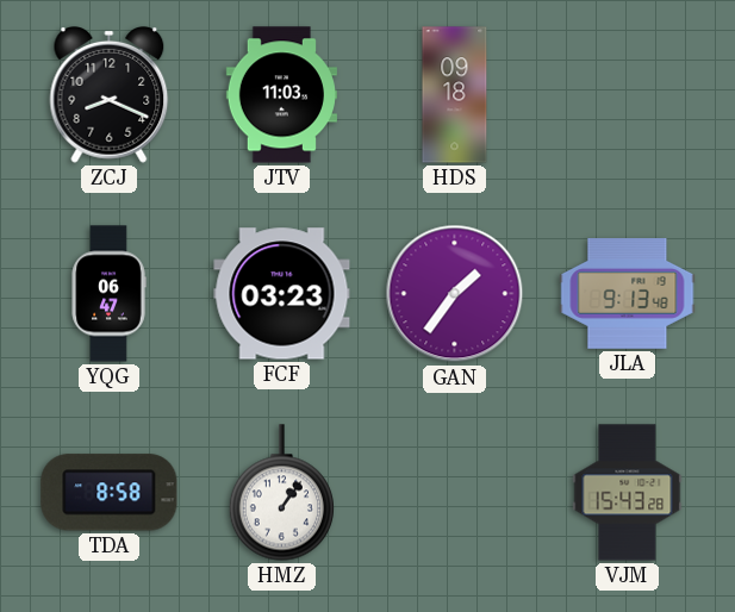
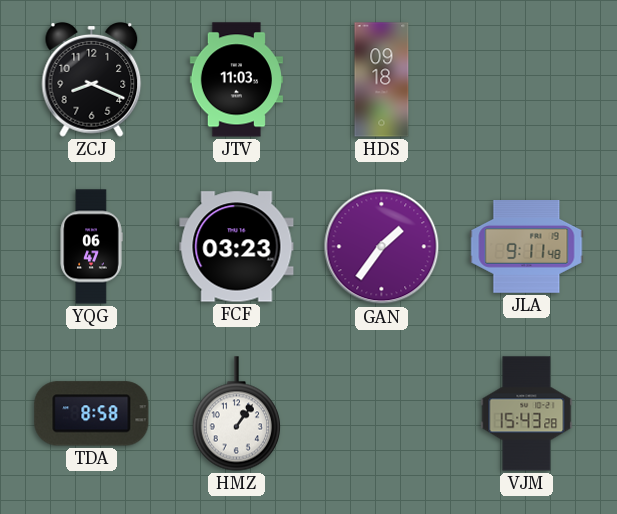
JLA: 9:13 -> 9:11 (527, 247)
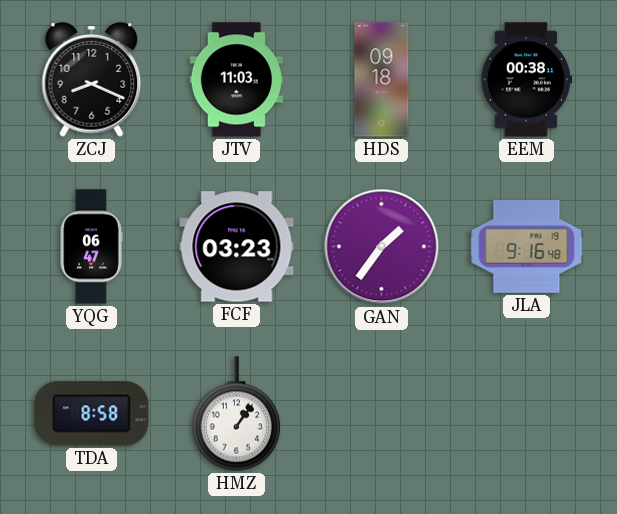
EEM: none -> 00:38 (526, 80)
JLA: 9:11 -> 9:16 (527, 247)
VJM: 15:43 -> none (527, 414)
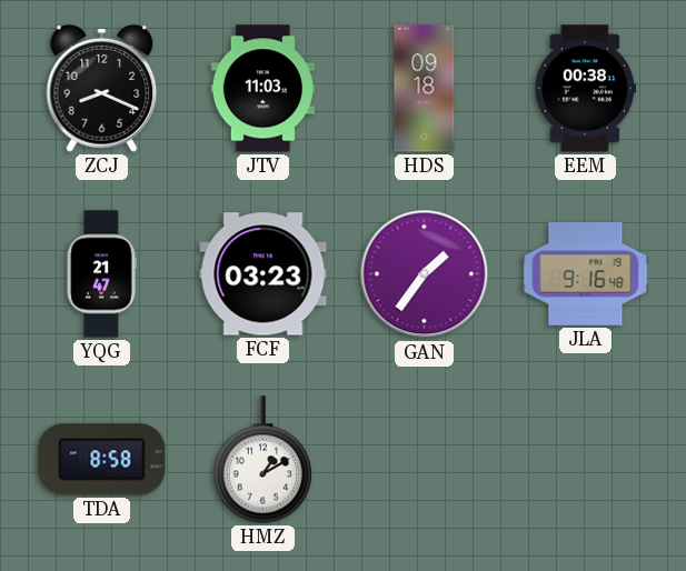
YQG: 06:47 -> 21:47 (101, 274)
HMZ: 1:06 -> 1:10 (262, 460)
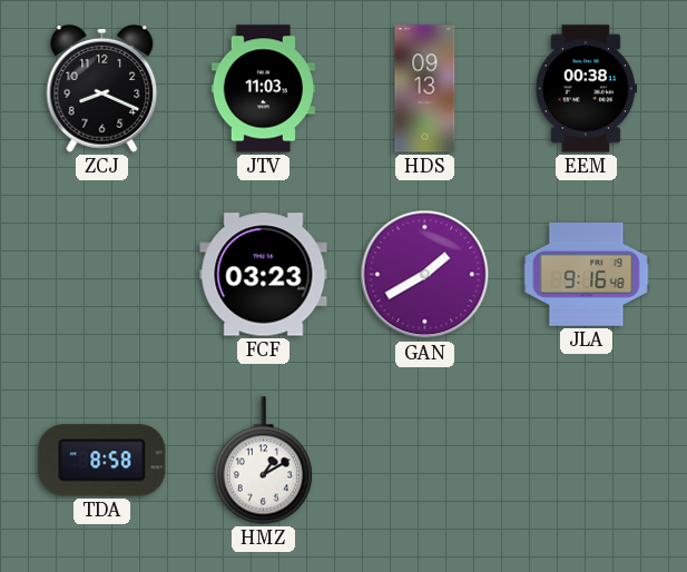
HDS: 09:18 -> 09:13 (425, 89)
YQG: 21:47 -> none (101, 274)
GAN: 1:36 -> 1:40 (425, 275)
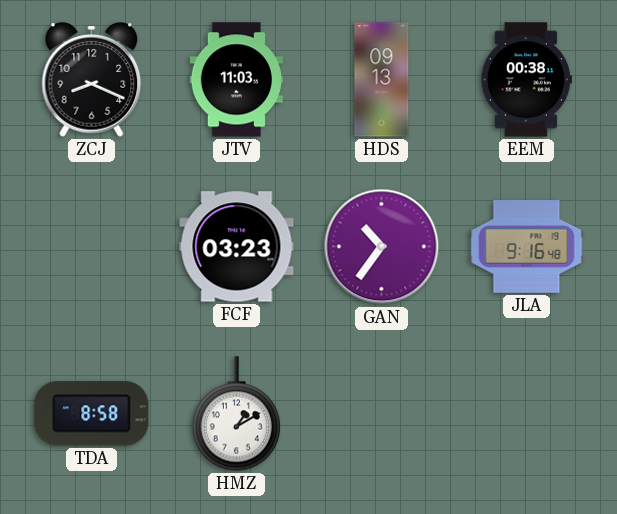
GAN: 1:40 -> 10:36 (382, 247)
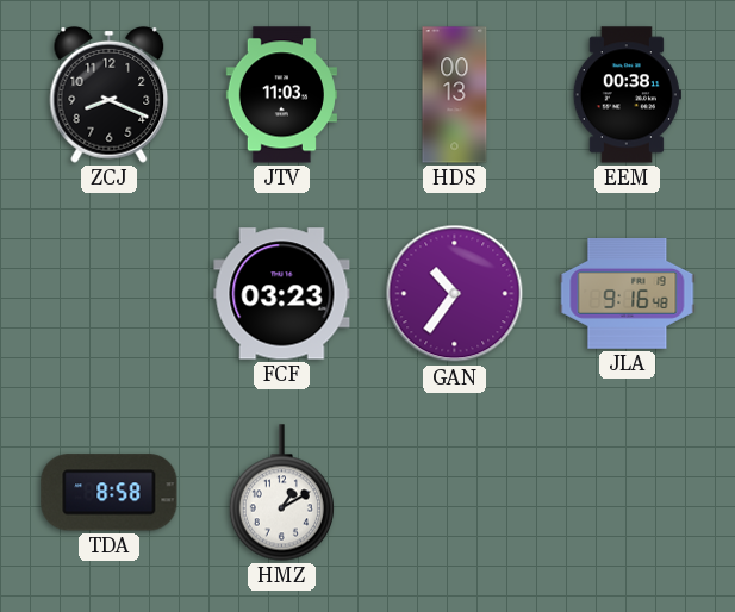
HDS: 09:13 -> 00:13 (455, 95)
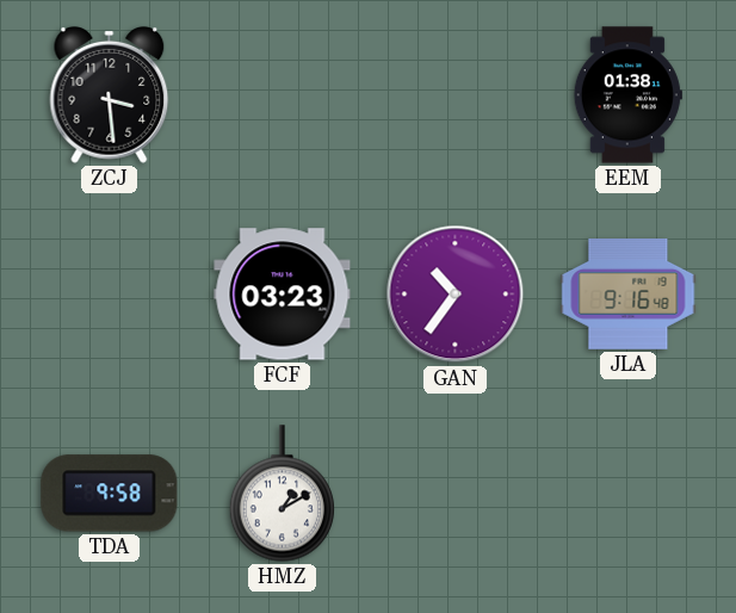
ZCJ: 8:19 -> 3:29 (110, 95)
JTV: 11:03 -> none (281, 95)
HDS: 00:13 -> none (455, 95)
EEM: 00:38 -> 01:38 (627, 95)
TDA: 8:58 -> 9:58 (110, 494)
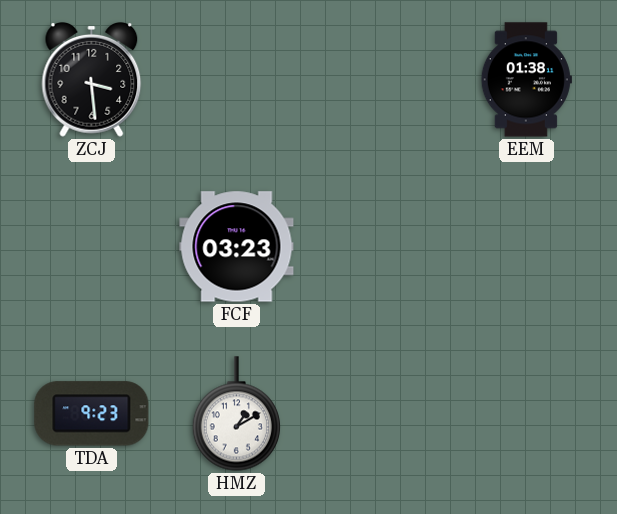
GAN: 10:36 -> none (456, 295)
JLA: 9:16 -> none (629, 295)
TDA: 9:58 -> 9:23 (92, 414)
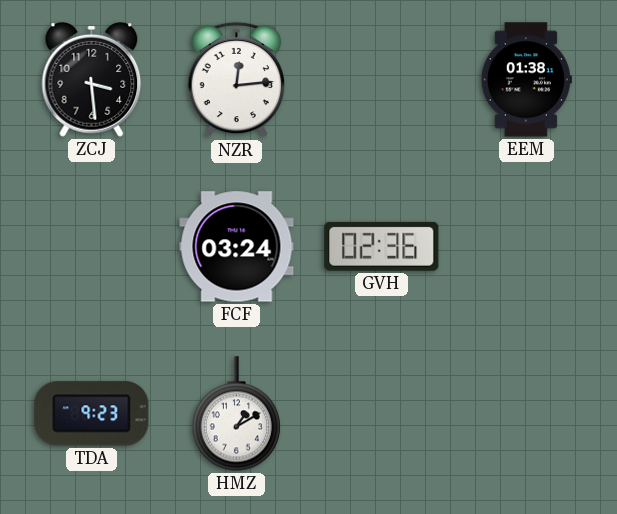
NZR: none -> 12:14 (236, 80)
FCF: 03:23 -> 03:24 (237, 247)
GVH: none -> 02:36 (382, 246)
